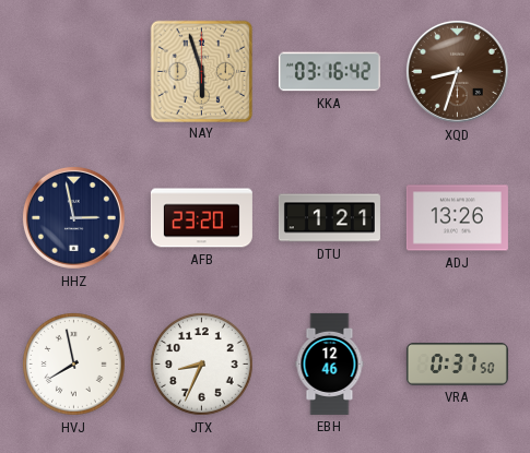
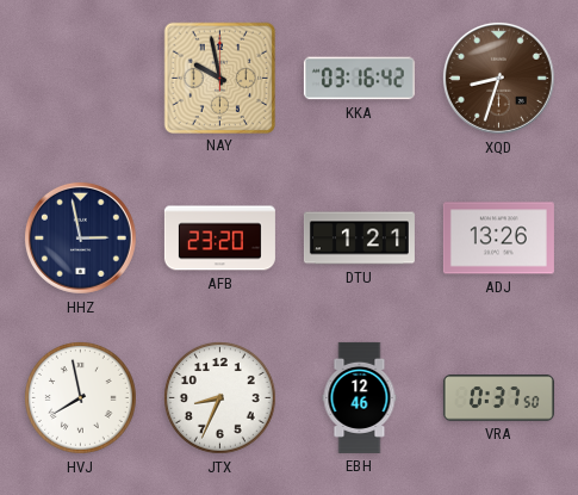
NAY: 5:57 -> 9:58 (219, 78)
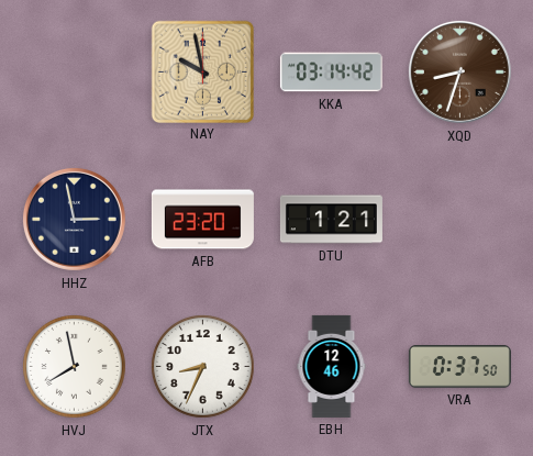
KKA: 03:16 -> 03:14 (331, 73)
ADJ: 13:26 -> none (498, 239)
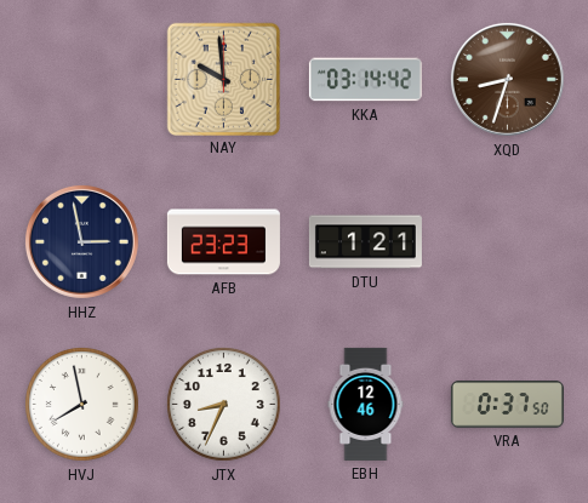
NAY: 9:58 -> 9:59 (223, 79)
AFB: 23:20 -> 23:23 (223, 242)
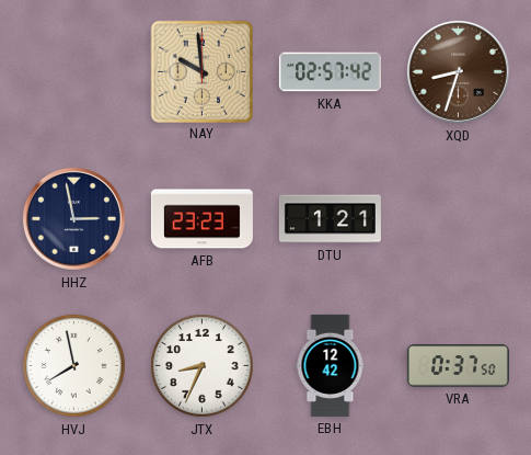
KKA: 03:14 -> 02:57 (330, 72)
EBH: 12:46 -> 12:42 (331, 365)
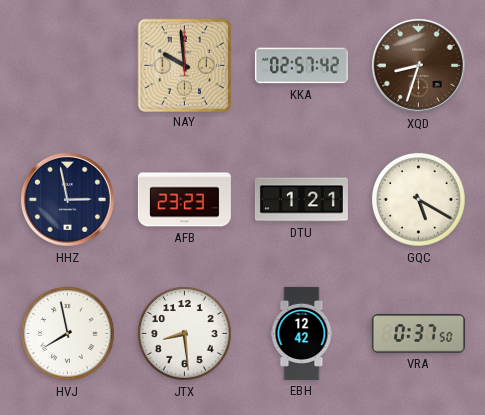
GQC: none -> 5:20 (419, 200)
JTX: 8:34 -> 8:29 (185, 334)
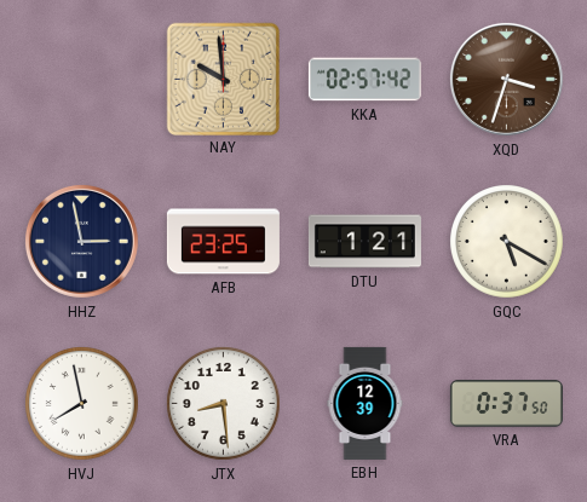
XQD: 8:33 -> 3:33 (506, 79)
AFB: 23:23 -> 23:25 (223, 242)
EBH: 12:42 -> 12:39 (366, 403)
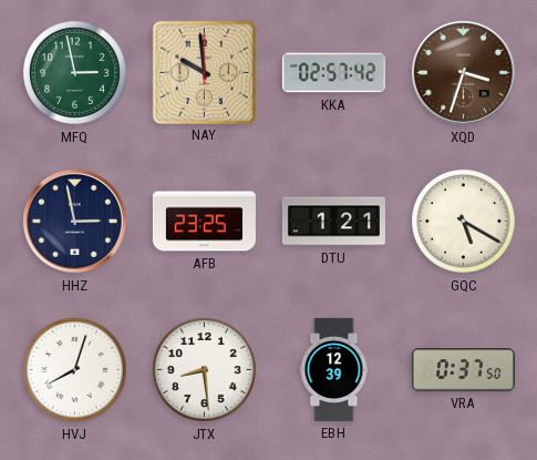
MFQ: none -> 2:58 (75, 73)
HVJ: 7:58 -> 8:03 (75, 370)
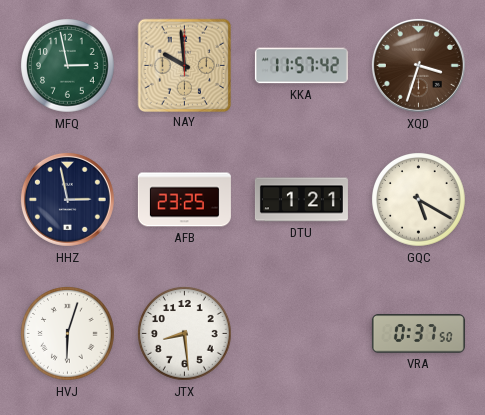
KKA: 02:57 -> 11:57 (301, 66)
HVJ: 8:03 -> 6:03 (68, 334)
EBH: 12:39 -> none (334, 369)
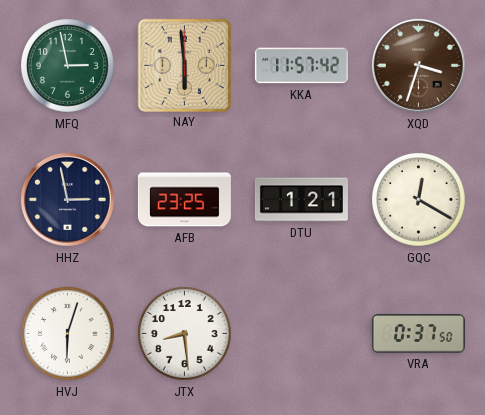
NAY: 9:59 -> 5:59 (184, 65)
GQC: 5:20 -> 12:20 (419, 200)
